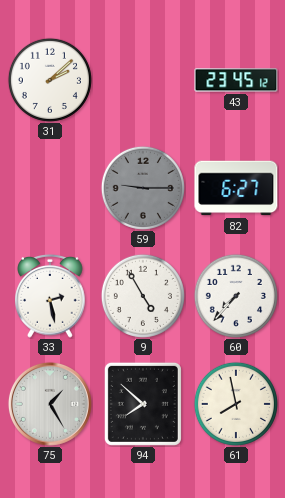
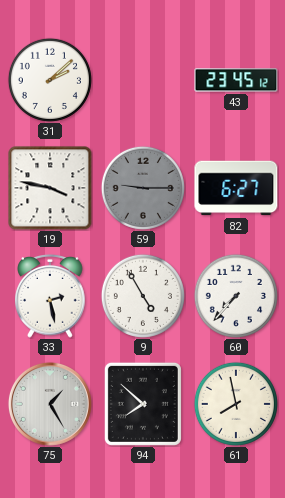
19: none -> 3:47 (50, 188)
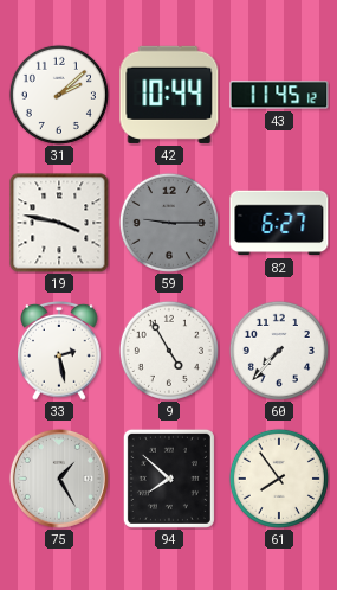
42: none -> 10:44 (169, 95)
43: 23:45 -> 11:45 (279, 95)
61: 7:58 -> 7:54 (279, 479)
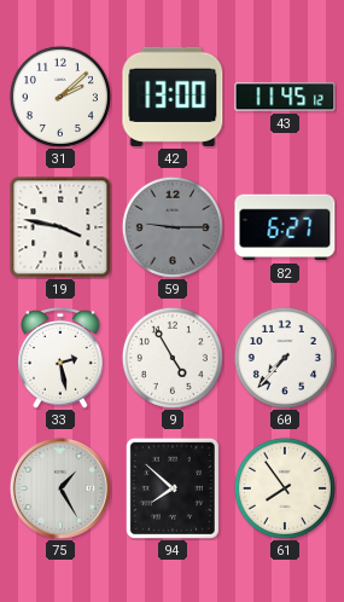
42: 10:44 -> 13:00 (173, 97)
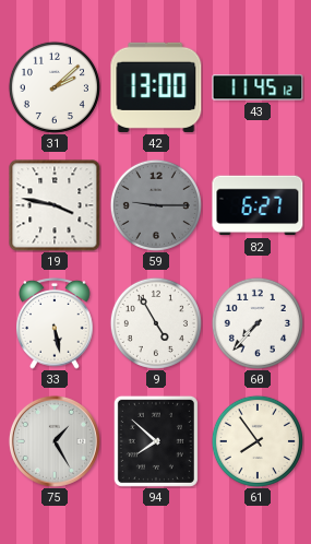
33: 2:28 -> 5:28 (55, 324)
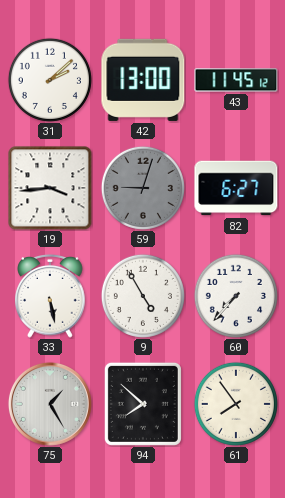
19: 3:47 -> 3:44 (50, 188)
59: 9:15 -> 9:03 (143, 188)
